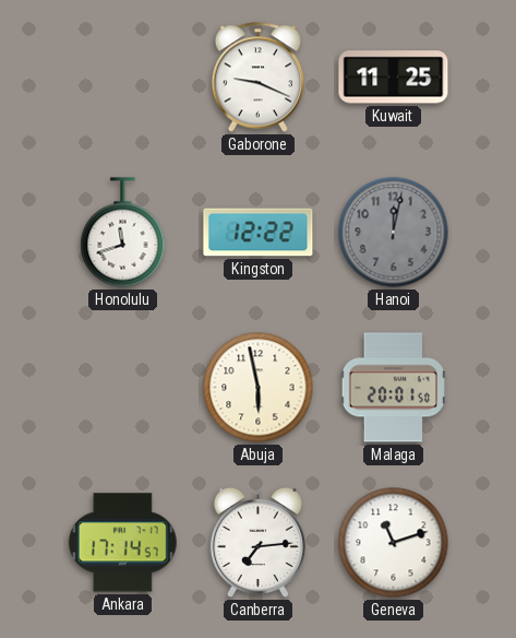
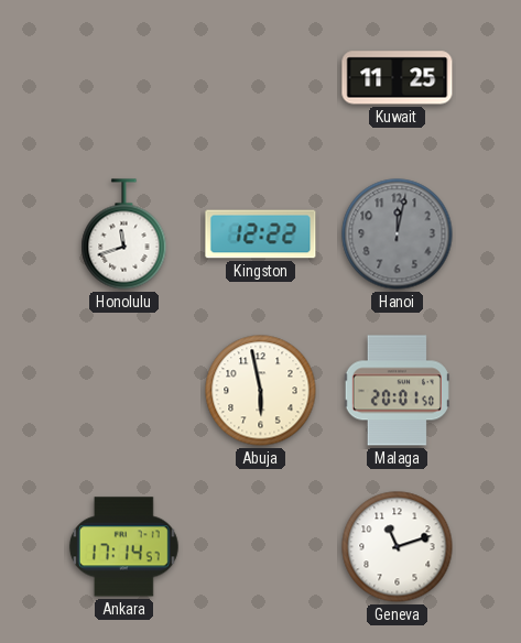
Gaborone: 9:19 -> none (259, 78)
Canberra: 7:14 -> none (257, 542)
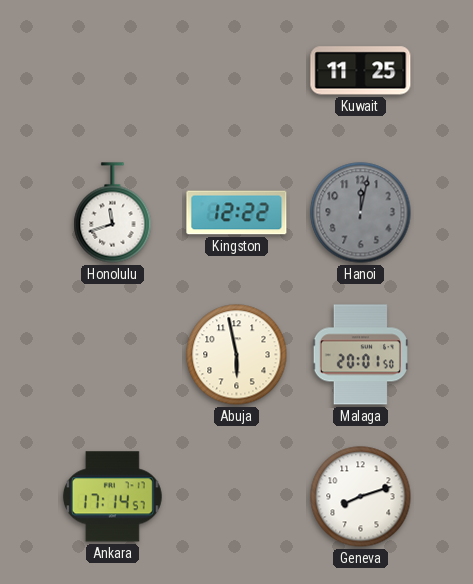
Geneva: 11:12 -> 8:12 (361, 497)
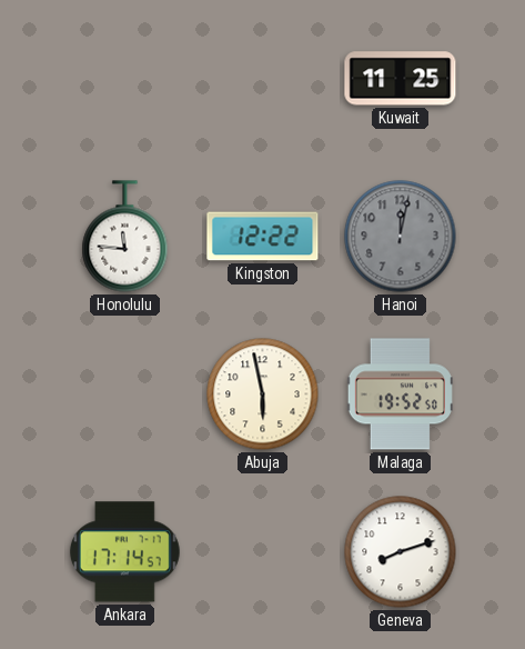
Honolulu: 11:42 -> 11:46 (125, 237)
Malaga: 20:01 -> 19:52 (400, 395)
